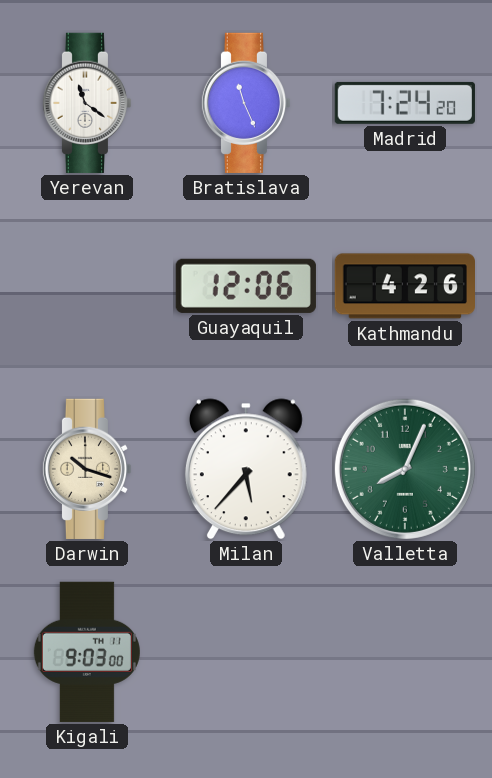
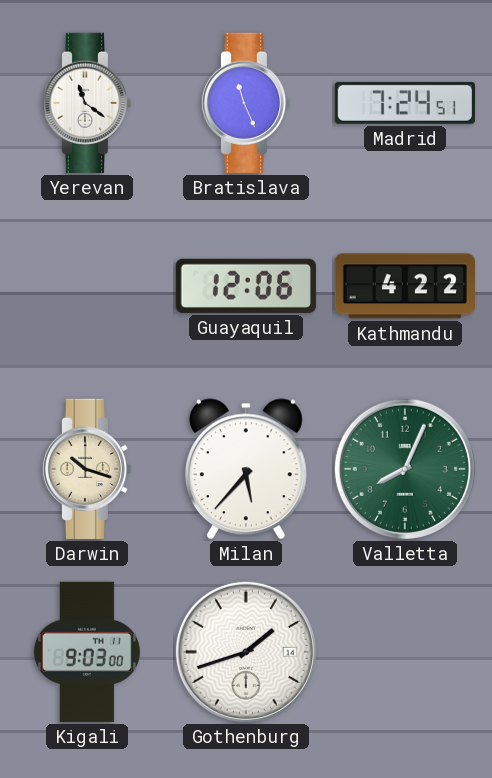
Madrid: 7:24:20 -> 7:24:51 (405, 103)
Kathmandu: 4:26 -> 4:22 (404, 286)
Gothenburg: none -> 1:42 (246, 652)
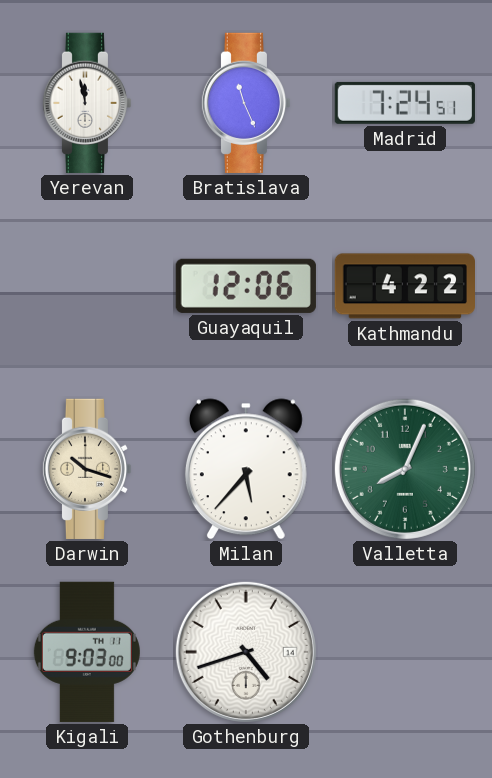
Yerevan: 11:21 -> 11:58 (87, 103)
Gothenburg: 1:42 -> 4:42 (246, 652)
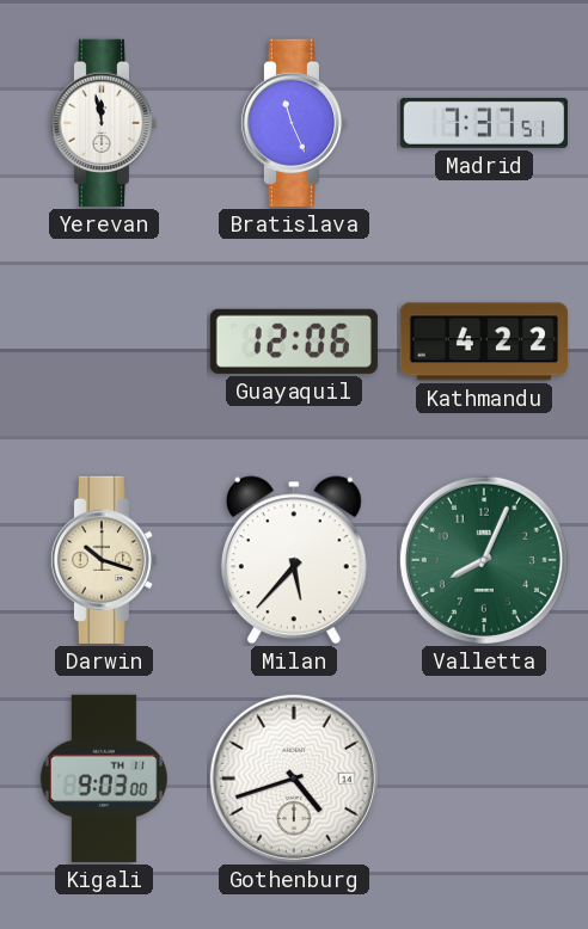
Madrid: 7:24 -> 7:37 (484, 123)
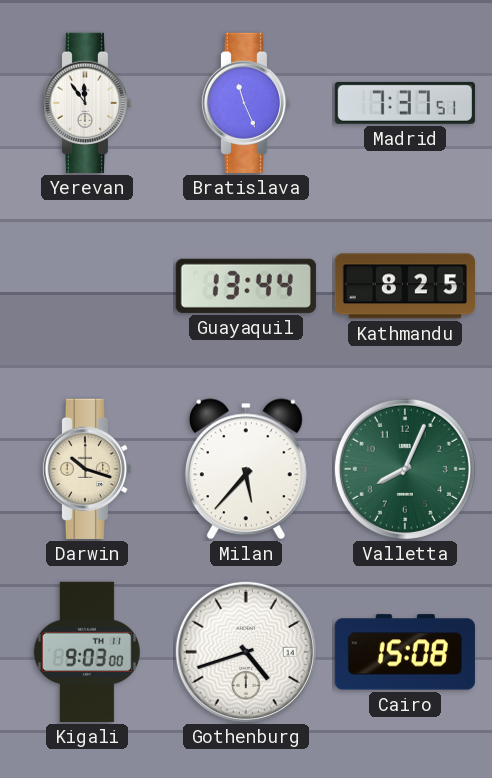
Yerevan: 11:58 -> 11:54 (87, 103)
Guayaquil: 12:06 -> 13:44 (246, 286)
Kathmandu: 4:22 -> 8:25 (404, 286)
Cairo: none -> 15:08 (405, 652)
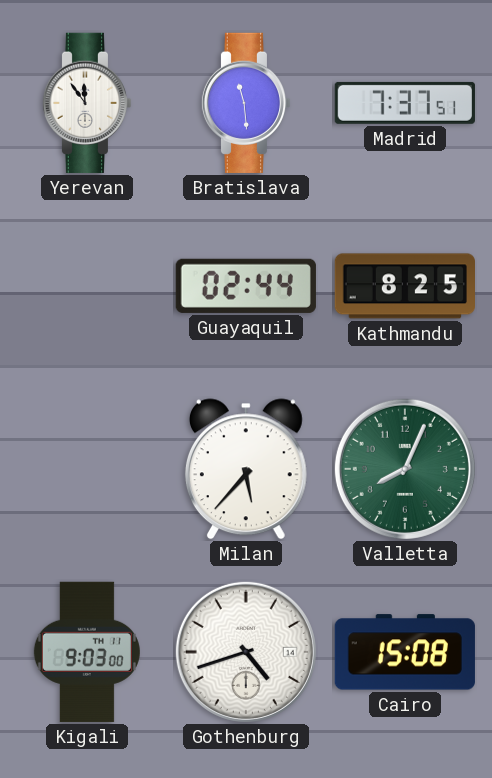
Bratislava: 11:26 -> 11:29 (246, 103)
Guayaquil: 13:44 -> 02:44 (246, 286)
Darwin: 10:18 -> none (87, 469)
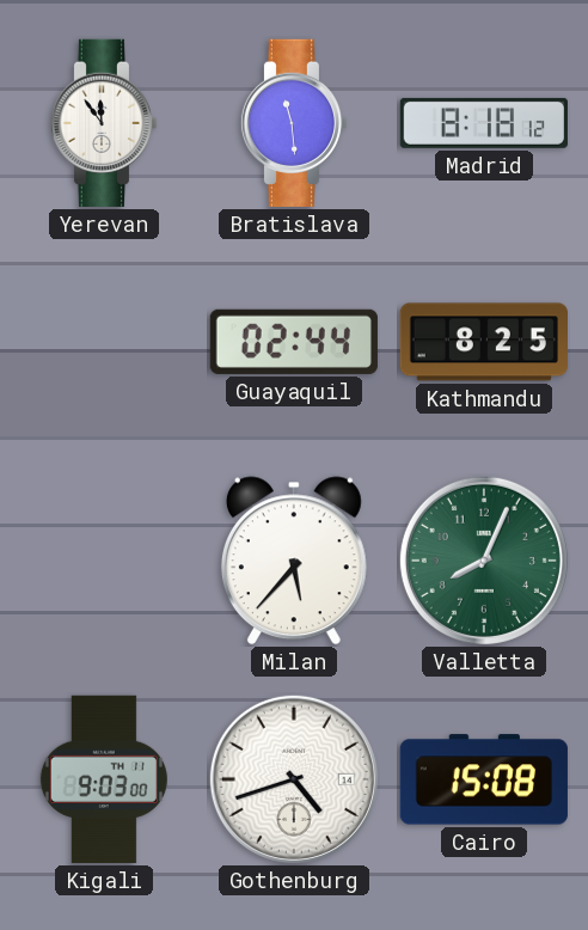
Madrid: 7:37 -> 8:18 (484, 123)
